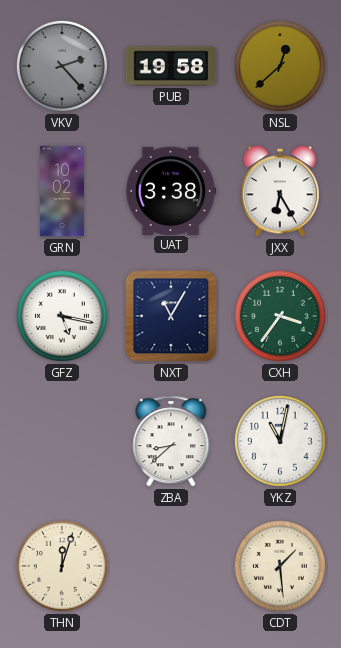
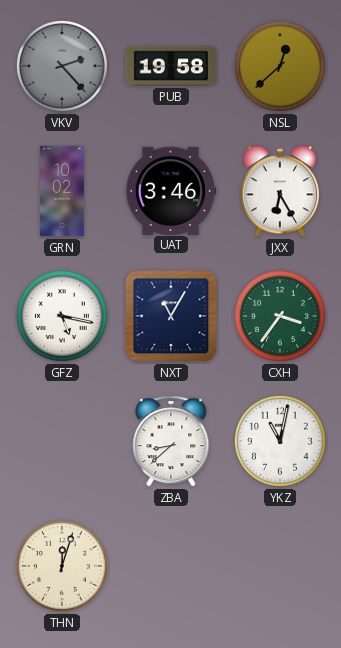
UAT: 3:38 -> 3:46 (171, 190)
CDT: 1:29 -> none (280, 566)
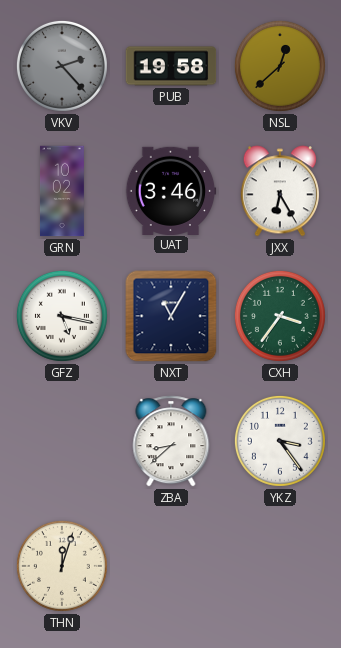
YKZ: 11:02 -> 3:24 (280, 441)
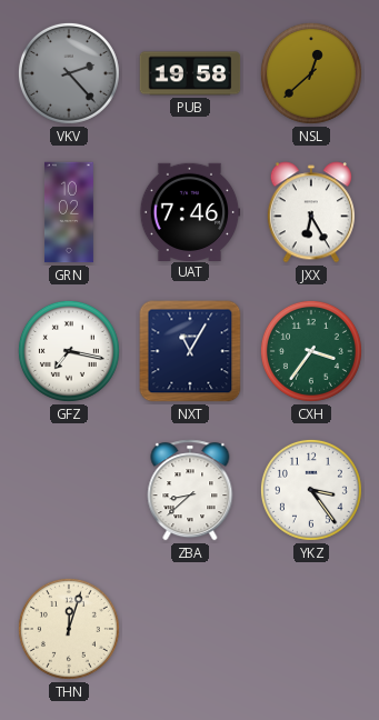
UAT: 3:46 -> 7:46 (190, 211)
GFZ: 5:17 -> 7:17 (69, 351)
